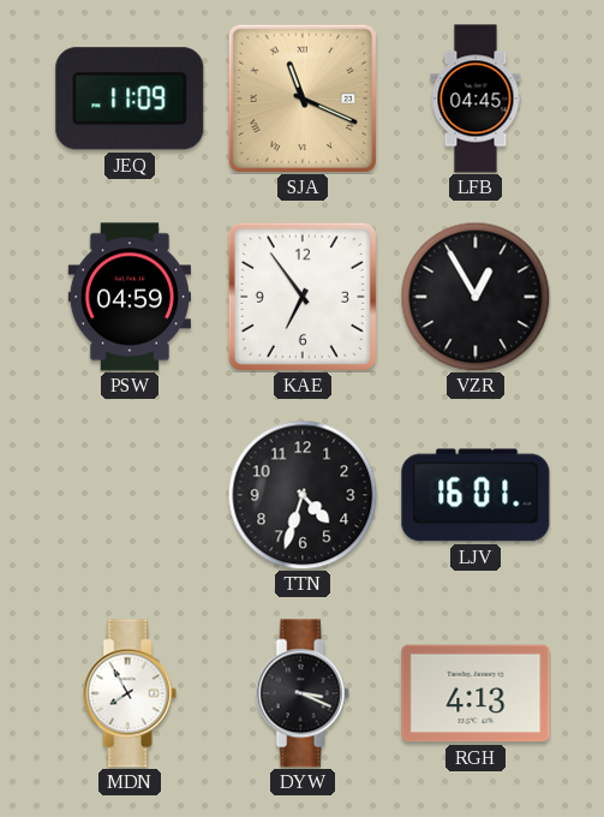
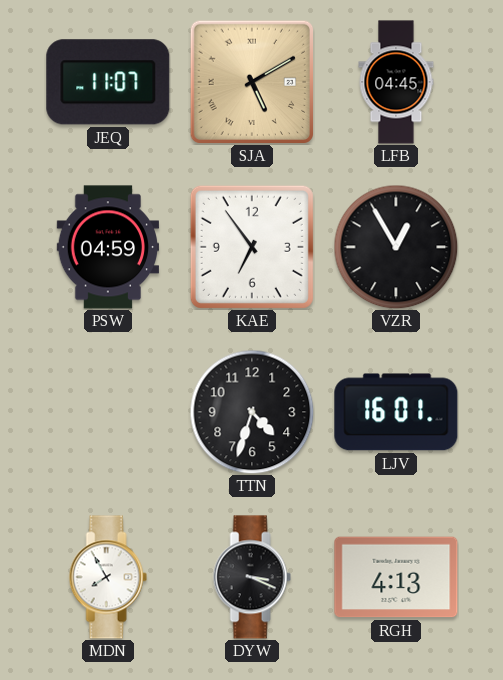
JEQ: 11:09 -> 11:07 (108, 82)
SJA: 11:19 -> 5:10 (251, 81)
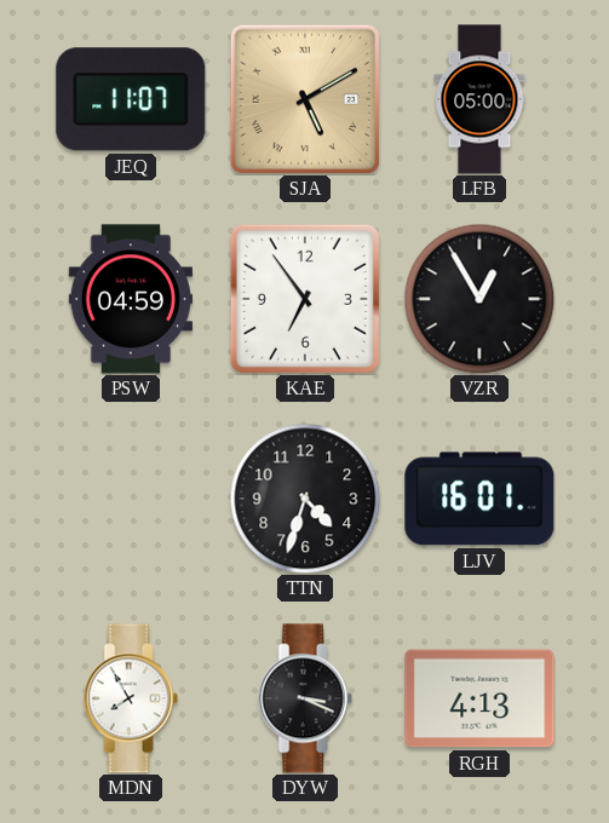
LFB: 04:45 -> 05:00 (479, 99)
